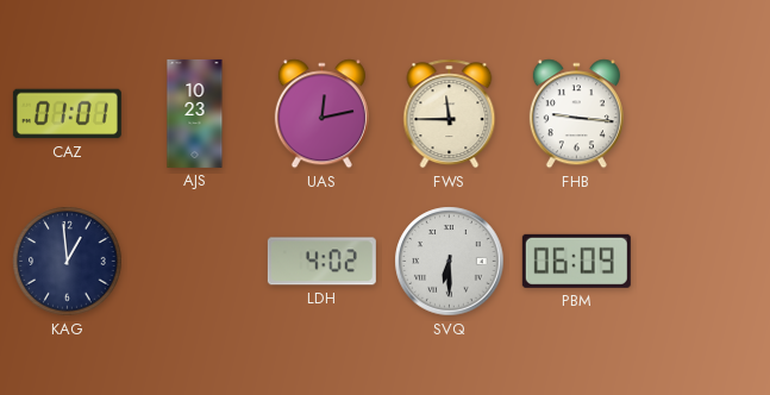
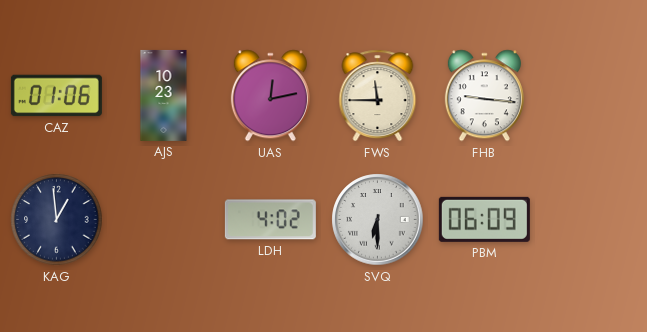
CAZ: 01:01 -> 01:06 (56, 96)
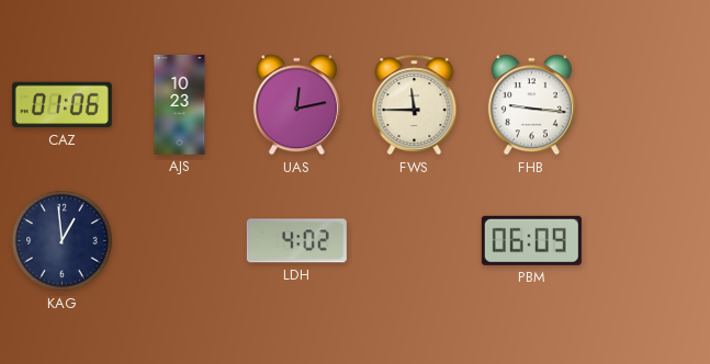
SVQ: 6:30 -> none (378, 220)
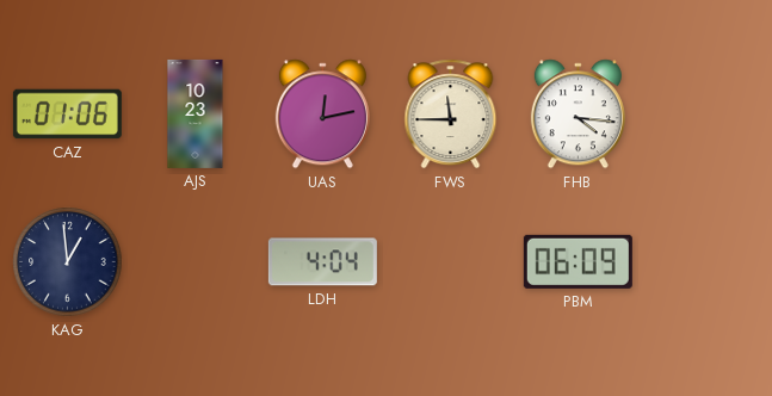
FHB: 9:16 -> 4:16 (578, 115)
LDH: 4:02 -> 4:04 (322, 262)
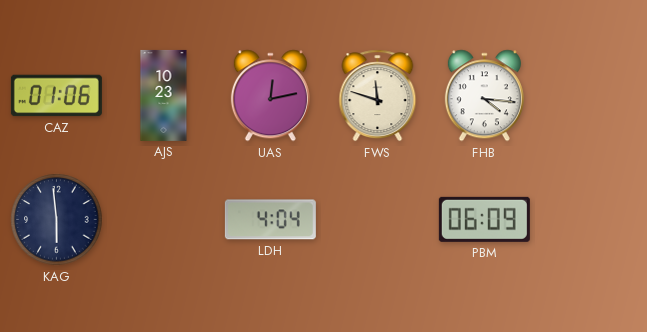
FWS: 11:45 -> 11:48 (378, 96)
KAG: 12:59 -> 5:59 (57, 220)
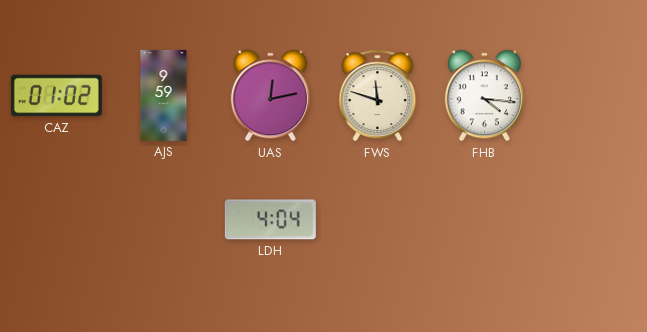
CAZ: 01:06 -> 01:02 (56, 96)
AJS: 10:23 -> 9:59 (164, 95)
KAG: 5:59 -> none (57, 220)
PBM: 06:09 -> none (484, 219)
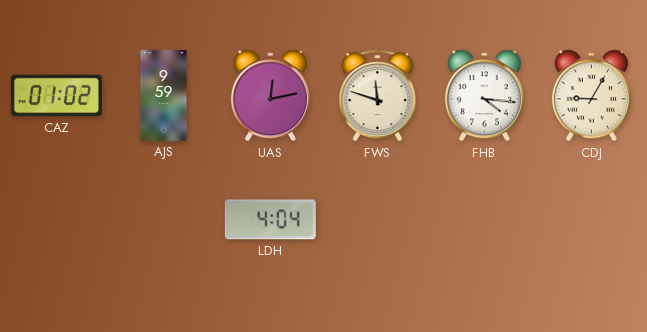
CDJ: none -> 9:05 (591, 96)
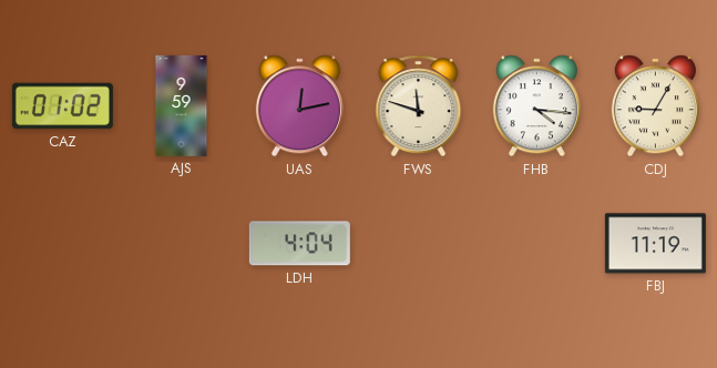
FBJ: none -> 11:19 (655, 244)
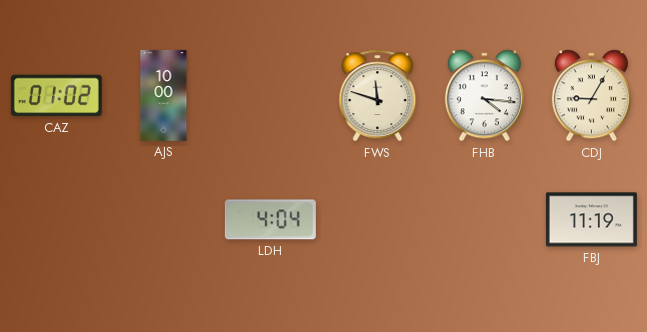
AJS: 9:59 -> 10:00 (164, 95)
UAS: 12:13 -> none (299, 106)
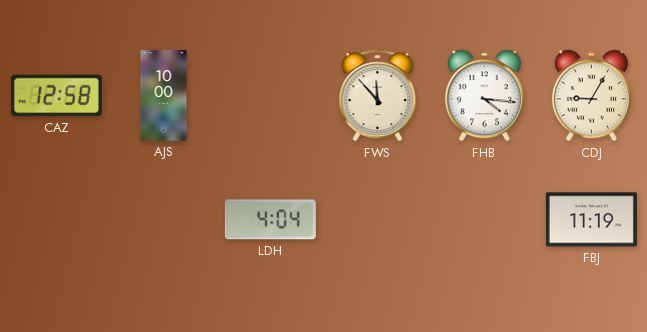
CAZ: 01:02 -> 12:58 (56, 96)
FWS: 11:48 -> 11:53 (378, 96)
